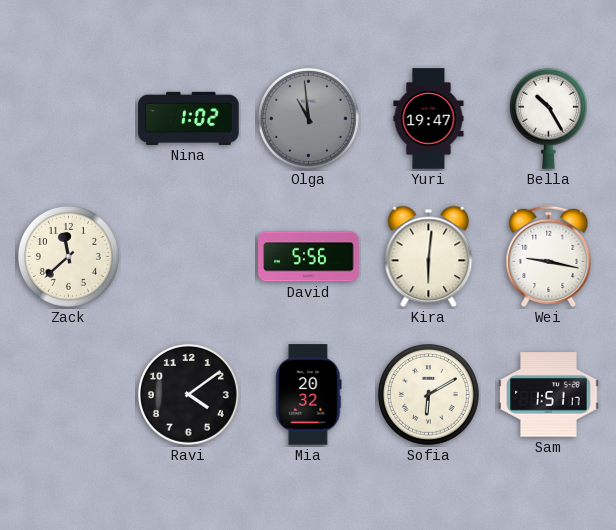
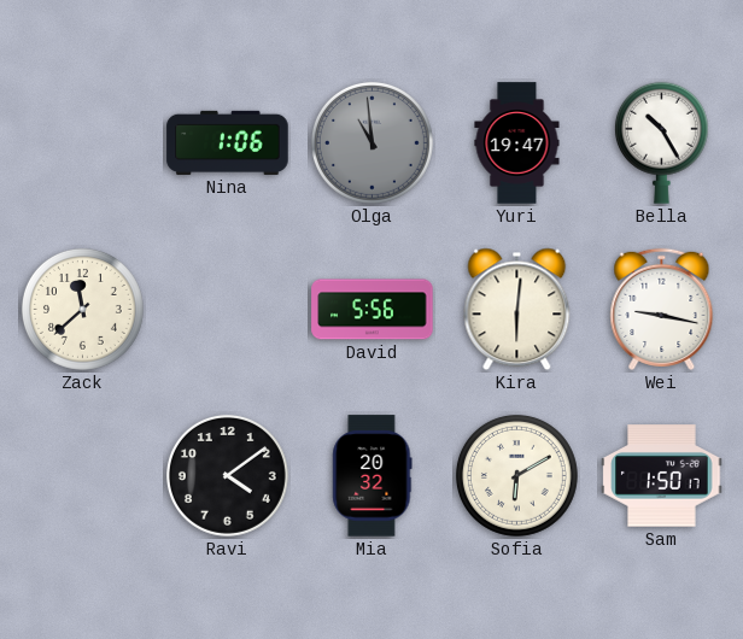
Nina: 1:02 -> 1:06 (228, 142)
Sam: 1:51 -> 1:50 (662, 476)
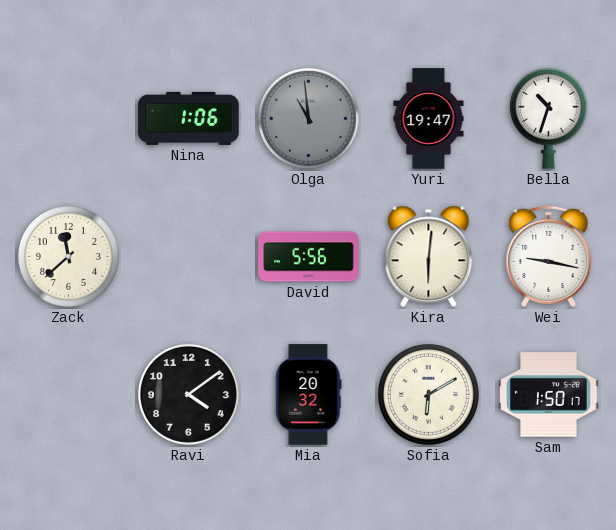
Bella: 10:25 -> 10:33 (548, 118)
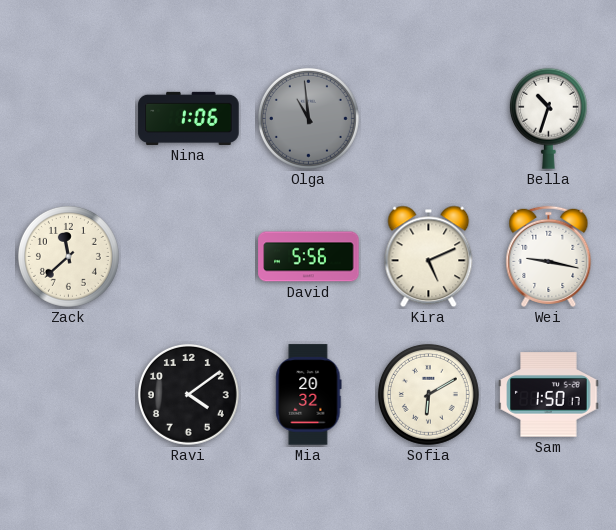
Yuri: 19:47 -> none (429, 119)
Kira: 6:01 -> 5:11 (429, 257)
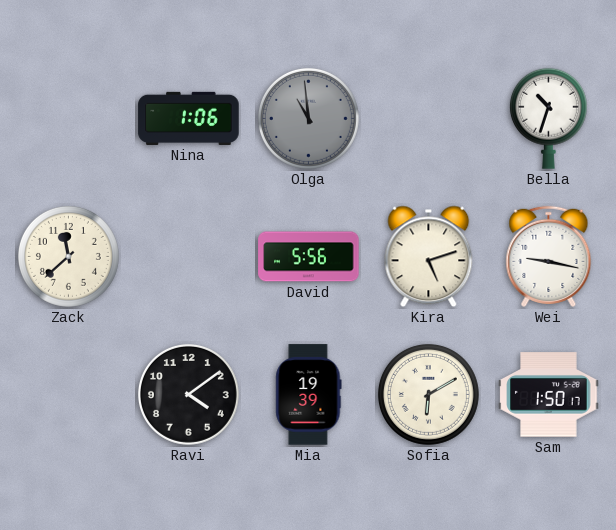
Kira: 5:11 -> 5:12 (429, 257)
Mia: 20:32 -> 19:39 (309, 395)
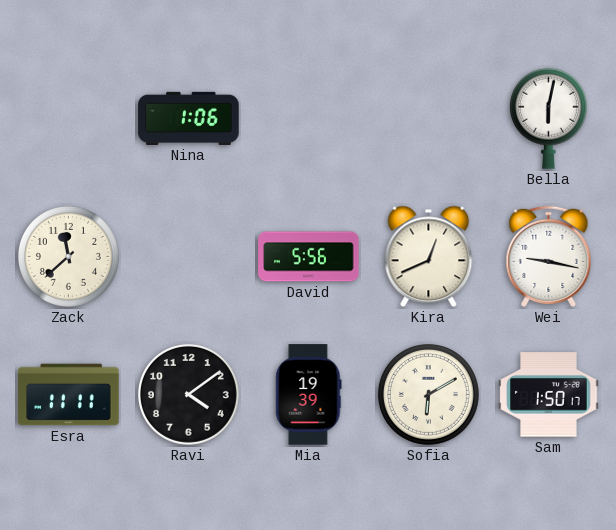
Olga: 10:59 -> none (308, 118)
Bella: 10:33 -> 6:02 (548, 118)
Kira: 5:12 -> 12:41 (429, 257)
Esra: none -> 11:11 (69, 395)
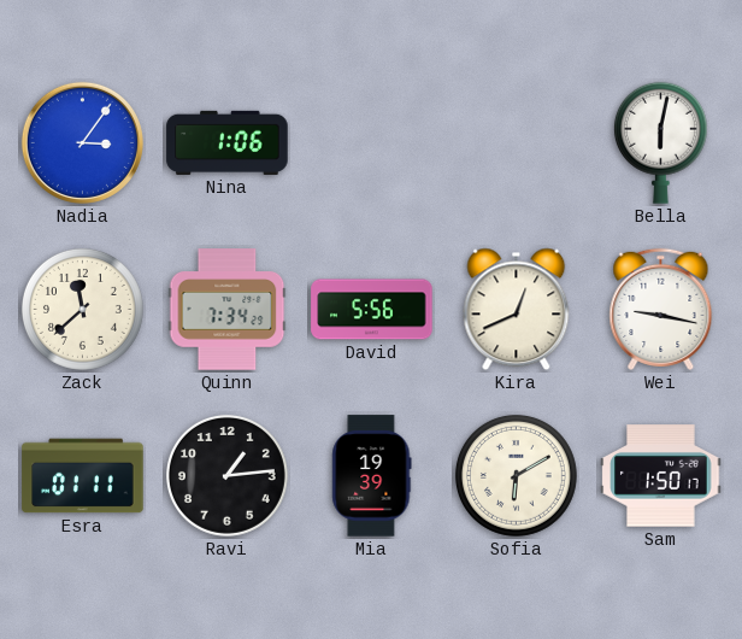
Nadia: none -> 3:06 (82, 142)
Quinn: none -> 7:34 (228, 310)
Esra: 11:11 -> 01:11 (83, 476)
Ravi: 4:09 -> 1:14 (226, 475)
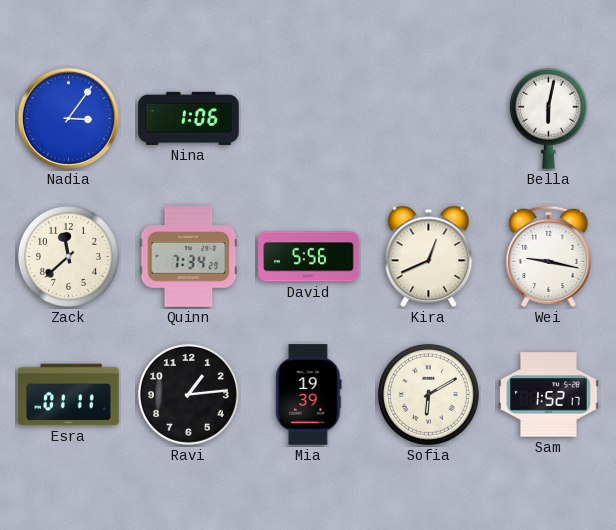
Sam: 1:50 -> 1:52 (549, 395)
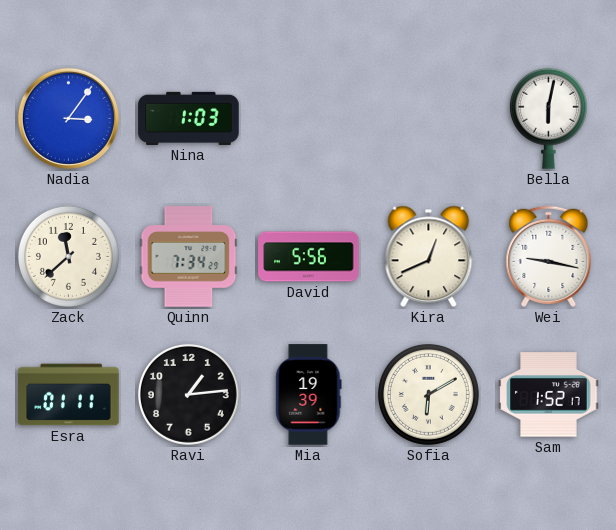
Nina: 1:06 -> 1:03 (189, 118)
